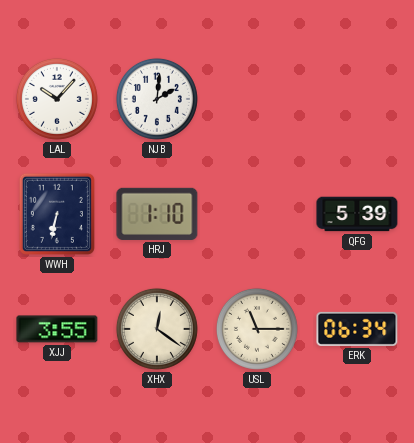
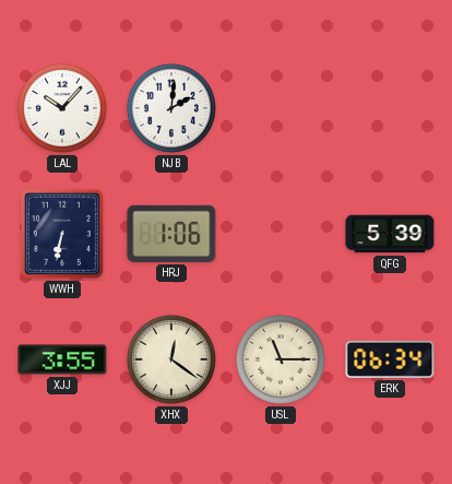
HRJ: 1:10 -> 1:06 (171, 234)
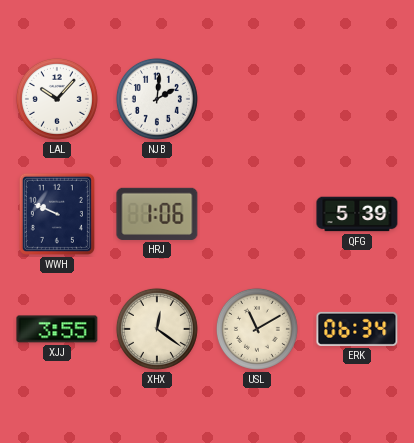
WWH: 6:32 -> 9:49 (57, 214)
USL: 11:15 -> 11:10 (257, 329)
